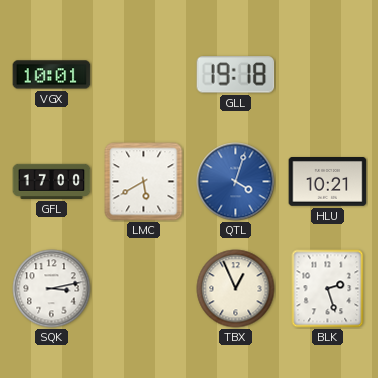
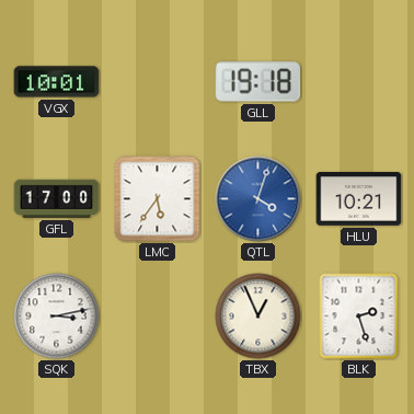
LMC: 5:40 -> 5:36 (158, 199)
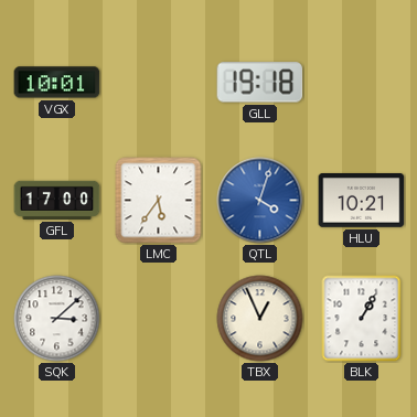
SQK: 3:13 -> 3:08 (57, 319)
BLK: 2:27 -> 1:05 (362, 319)
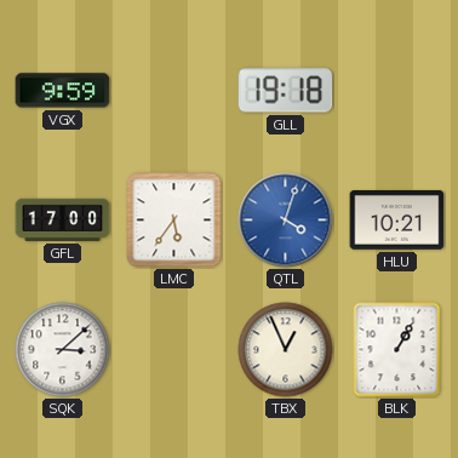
VGX: 10:01 -> 9:59 (63, 91)
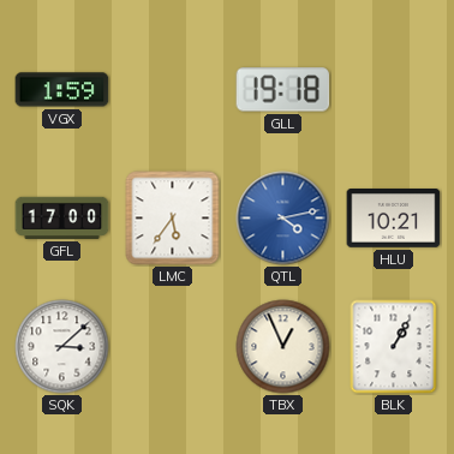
VGX: 9:59 -> 1:59 (62, 90)
QTL: 4:03 -> 4:13 (283, 219)
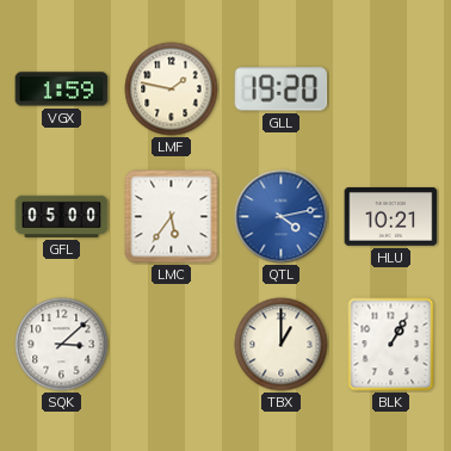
LMF: none -> 1:47 (172, 89)
GLL: 19:18 -> 19:20 (282, 89)
GFL: 17:00 -> 05:00 (62, 216)
TBX: 12:56 -> 1:00 (282, 345)
